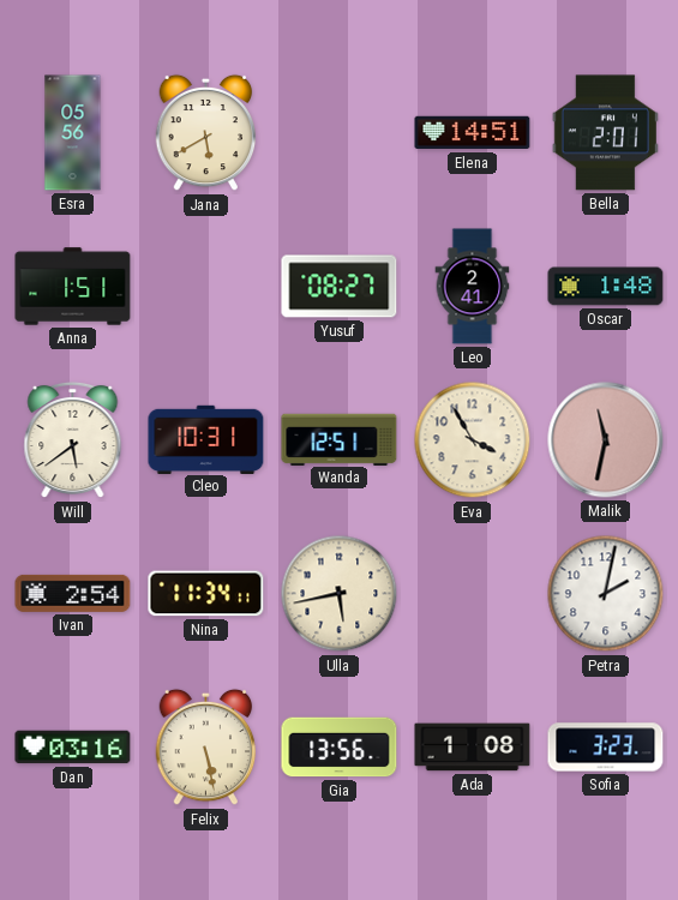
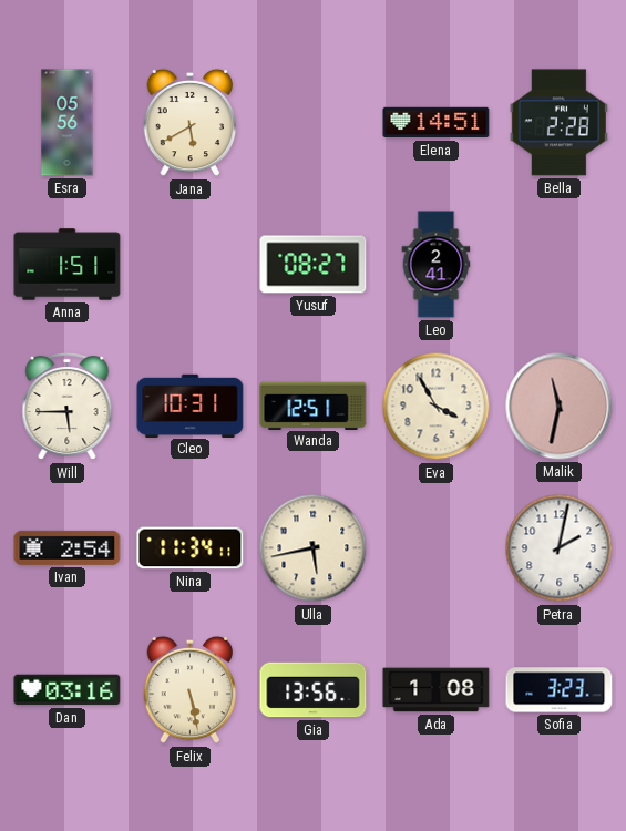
Bella: 2:01 -> 2:28 (558, 123)
Oscar: 1:48 -> none (606, 287)
Will: 5:39 -> 5:45 (68, 407)
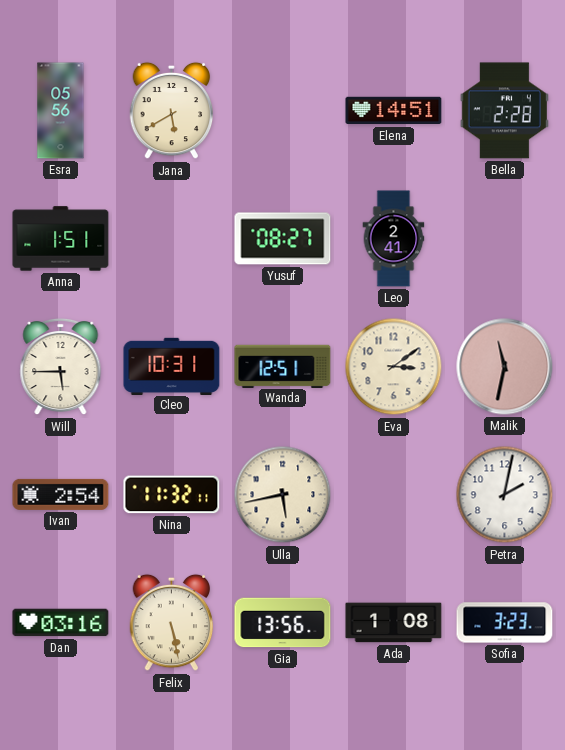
Eva: 3:55 -> 3:09 (394, 367)
Nina: 11:34 -> 11:32 (172, 495)
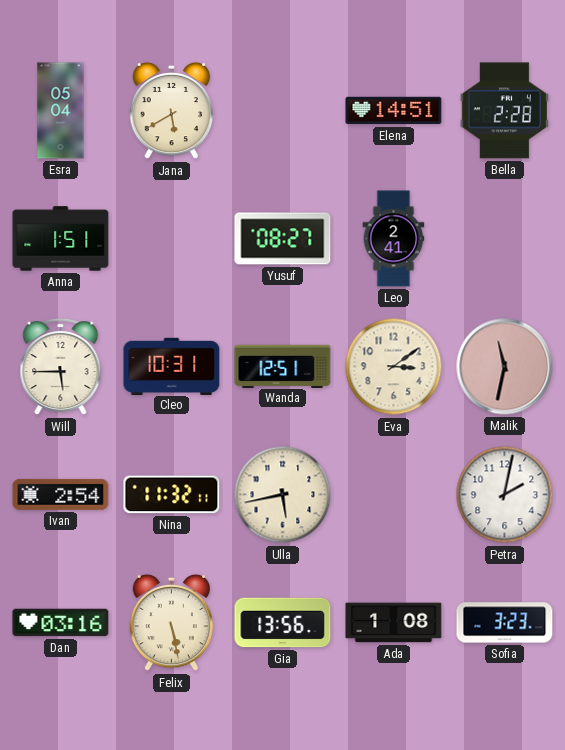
Esra: 05:56 -> 05:04 (61, 111)
